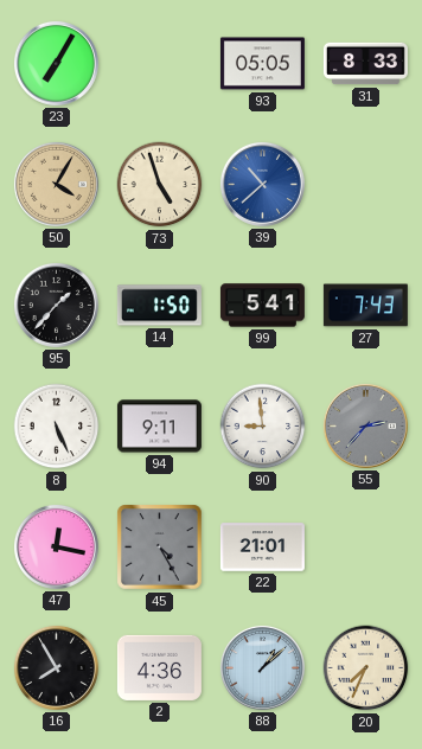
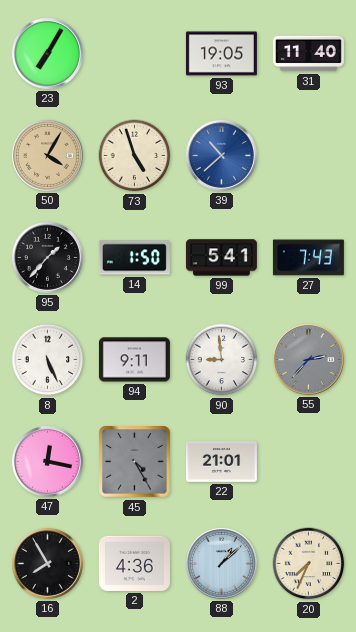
93: 05:05 -> 19:05 (221, 54)
31: 8:33 -> 11:40 (308, 54)
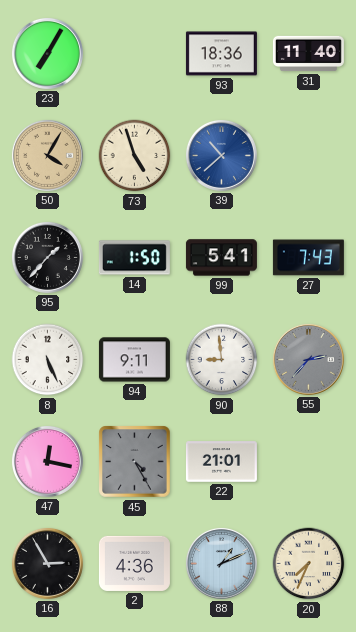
93: 19:05 -> 18:36 (221, 54)
16: 7:55 -> 2:55 (47, 563)
88: 1:08 -> 1:11 (221, 563)
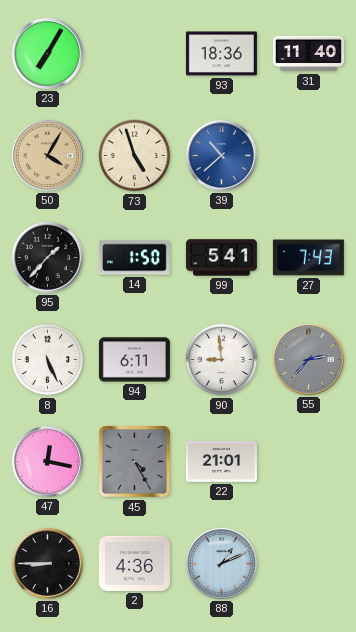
94: 9:11 -> 6:11 (134, 360)
16: 2:55 -> 8:45 (47, 563)
20: 7:34 -> none (309, 564)
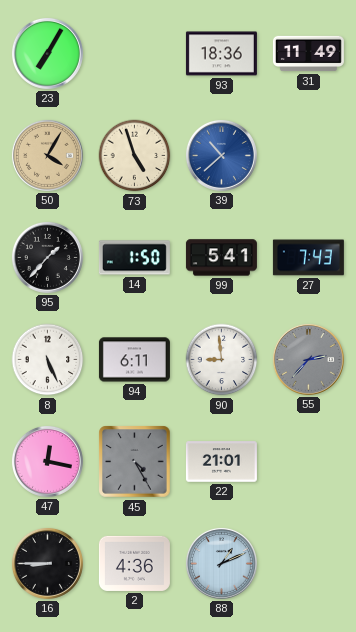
31: 11:40 -> 11:49 (308, 54)
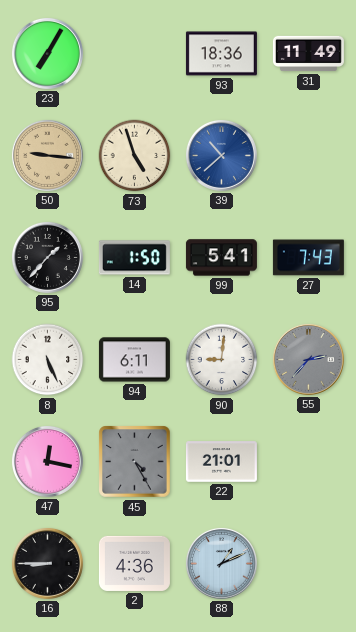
50: 4:05 -> 9:16 (47, 155)
90: 8:59 -> 9:01 (222, 360)
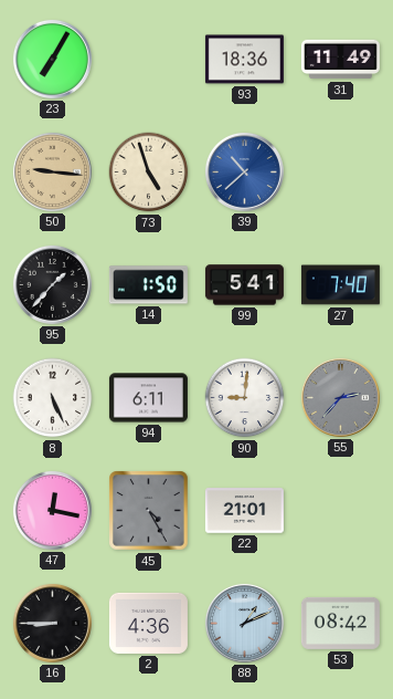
27: 7:43 -> 7:40 (340, 285)
53: none -> 08:42 (340, 623)
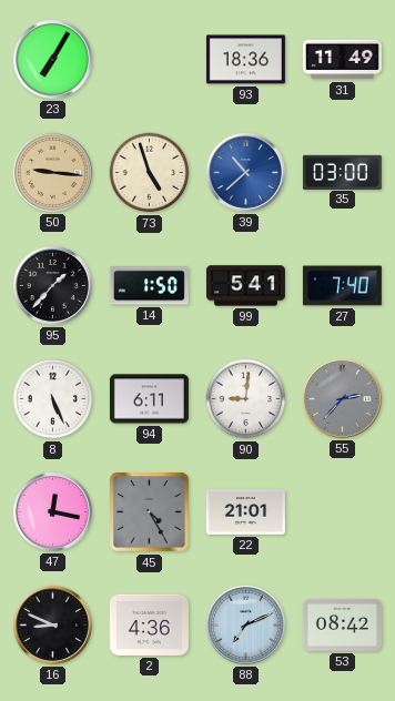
35: none -> 03:00 (342, 172)
16: 8:45 -> 8:49 (52, 624)
88: 1:11 -> 7:11 (245, 624)
